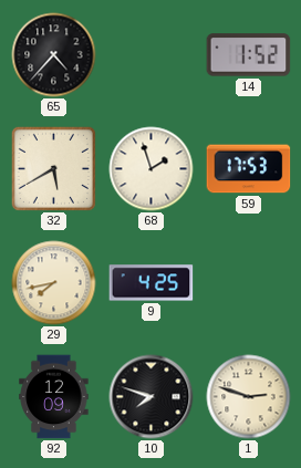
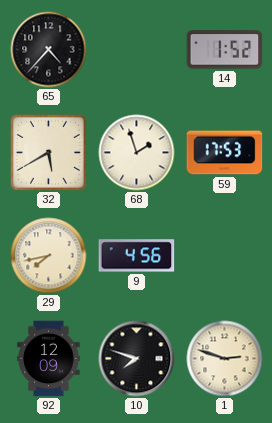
9: 4:25 -> 4:56 (137, 256)
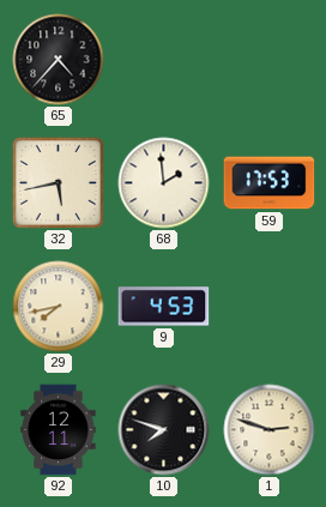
14: 1:52 -> none (225, 50)
32: 5:40 -> 5:43 (58, 182)
68: 1:57 -> 1:59 (164, 183)
9: 4:56 -> 4:53 (164, 307)
92: 12:09 -> 12:11 (59, 430)
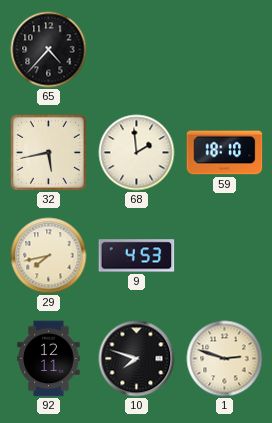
59: 17:53 -> 18:10 (225, 153)
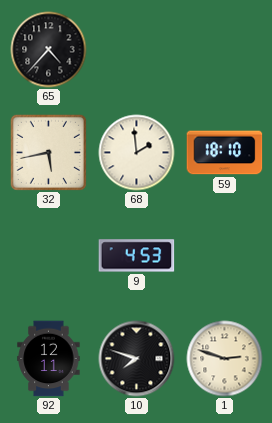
29: 7:43 -> none (49, 256)
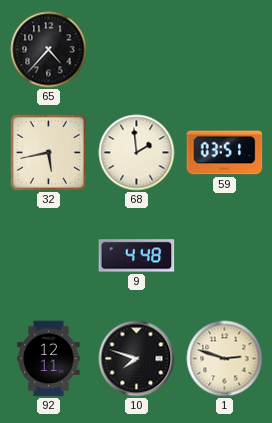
59: 18:10 -> 03:51 (225, 153)
9: 4:53 -> 4:48 (137, 256)
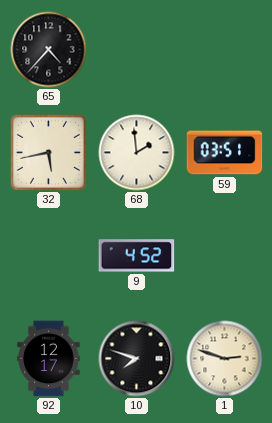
9: 4:48 -> 4:52 (137, 256)
92: 12:11 -> 12:17 (49, 359)
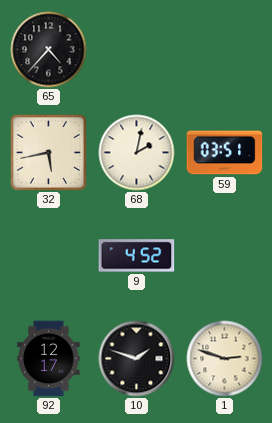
68: 1:59 -> 2:02 (137, 153)
10: 7:48 -> 1:48 (137, 359)
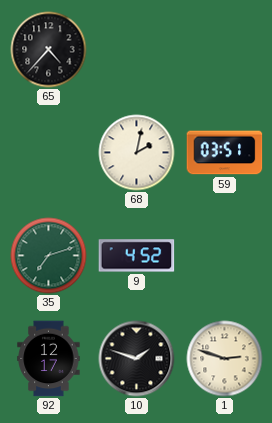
32: 5:43 -> none (48, 152)
35: none -> 7:12 (49, 256)
